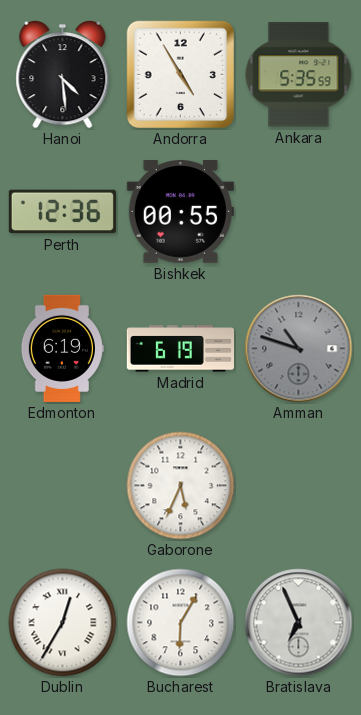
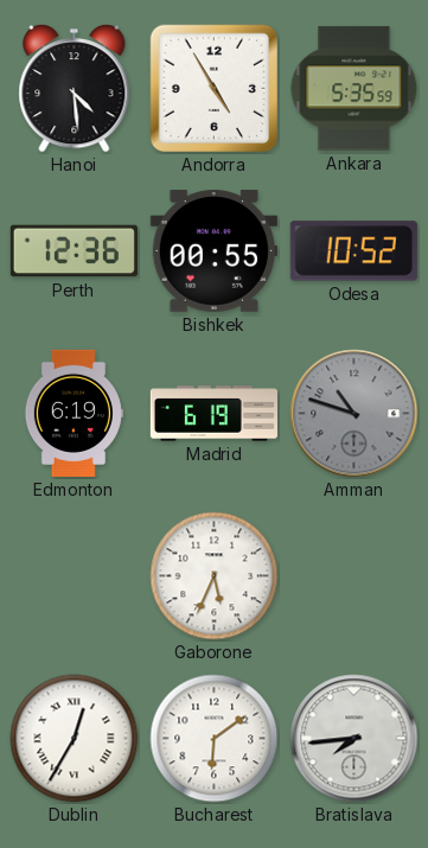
Odesa: none -> 10:52 (353, 251)
Bucharest: 6:05 -> 6:09 (215, 739)
Bratislava: 6:56 -> 7:44 (354, 739)
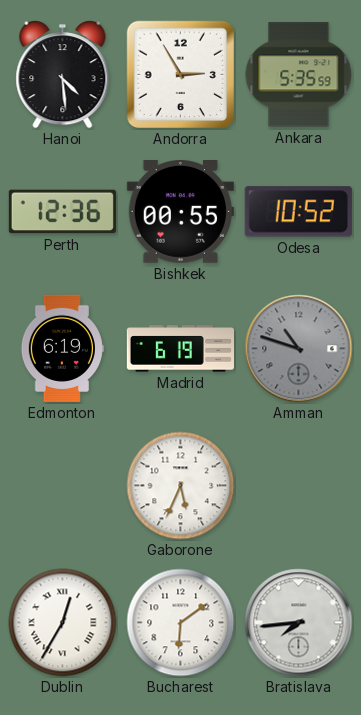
Andorra: 4:55 -> 2:55 (181, 75)
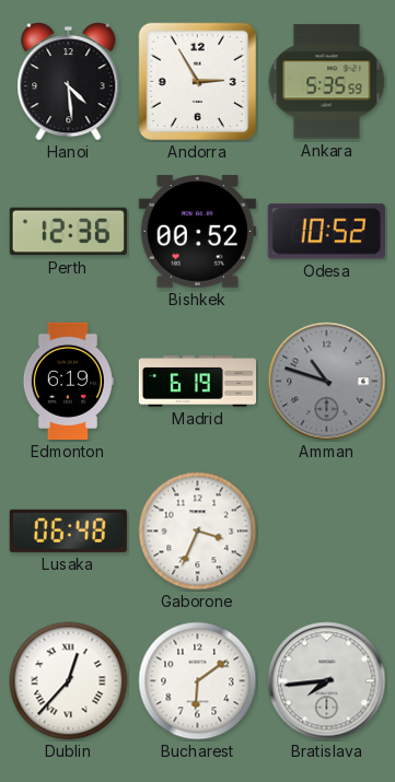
Bishkek: 00:55 -> 00:52 (197, 232)
Lusaka: none -> 06:48 (68, 530)
Gaborone: 5:34 -> 3:34 (198, 532)
Dublin: 12:35 -> 12:37 (69, 681)
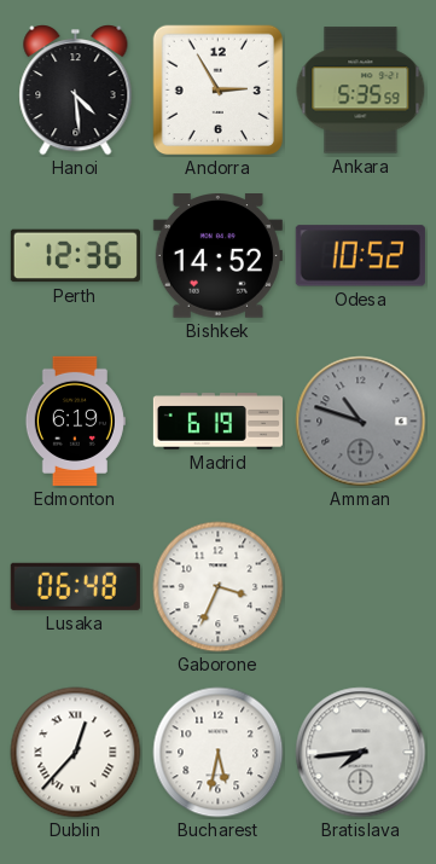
Bishkek: 00:52 -> 14:52 (217, 256)
Bucharest: 6:09 -> 5:32 (219, 753)
